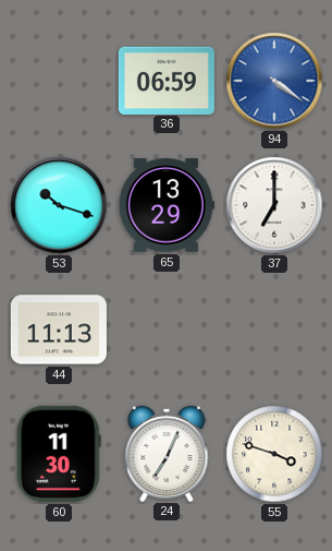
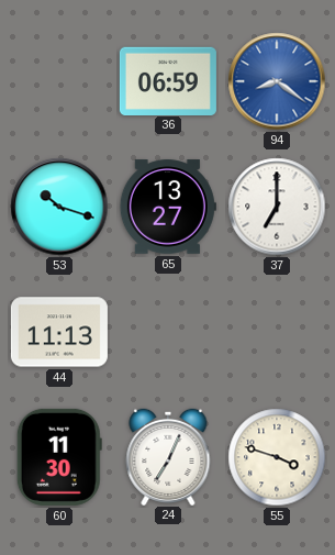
94: 4:21 -> 8:21 (277, 81)
65: 13:29 -> 13:27 (168, 207)
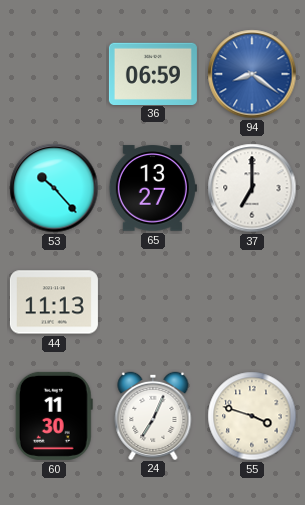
53: 10:18 -> 10:23 (54, 188)
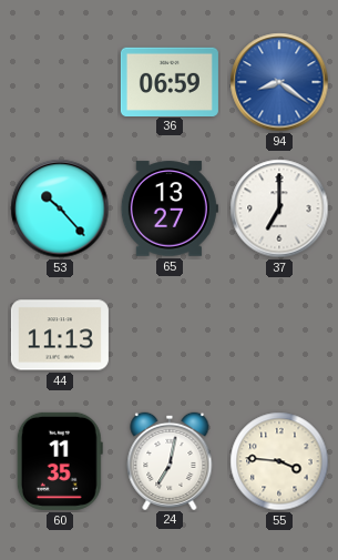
60: 11:30 -> 11:35 (60, 461)
24: 7:04 -> 7:02 (170, 460)
55: 3:48 -> 3:46 (279, 461)
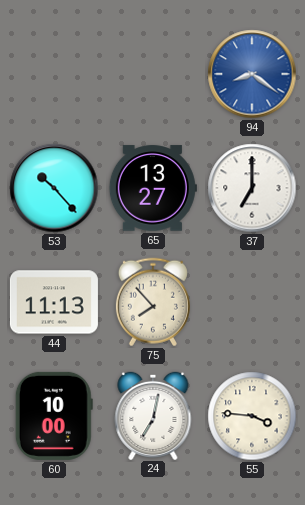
36: 06:59 -> none (170, 81)
75: none -> 7:53 (153, 302)
60: 11:35 -> 10:00 (54, 416)
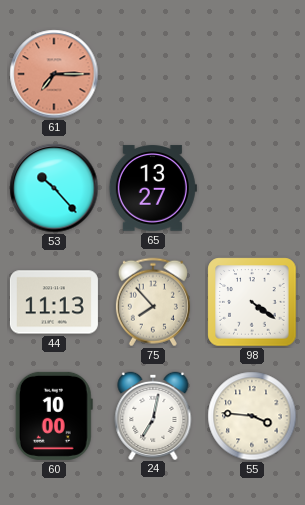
61: none -> 7:15 (54, 74)
94: 8:21 -> none (252, 74)
37: 7:00 -> none (252, 188)
98: none -> 4:21 (252, 302)
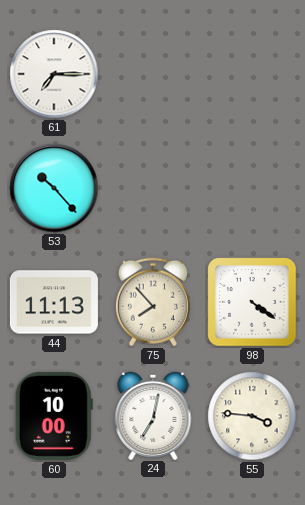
61 dial: salmon -> white (54, 74)
65: 13:27 -> none (153, 188)
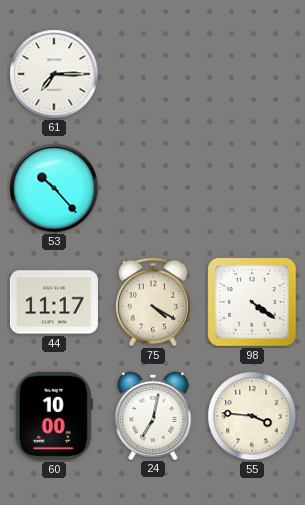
44: 11:13 -> 11:17 (54, 302)
75: 7:53 -> 4:20 (153, 302)
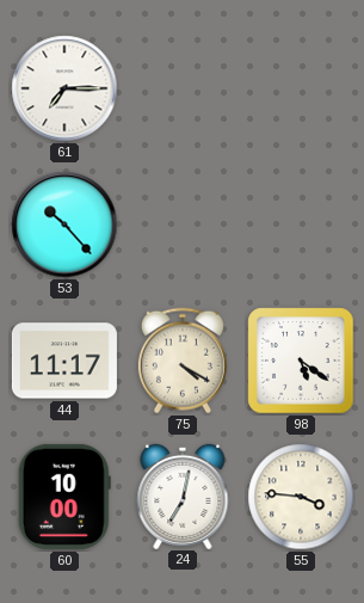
98: 4:21 -> 5:21 (301, 361)
